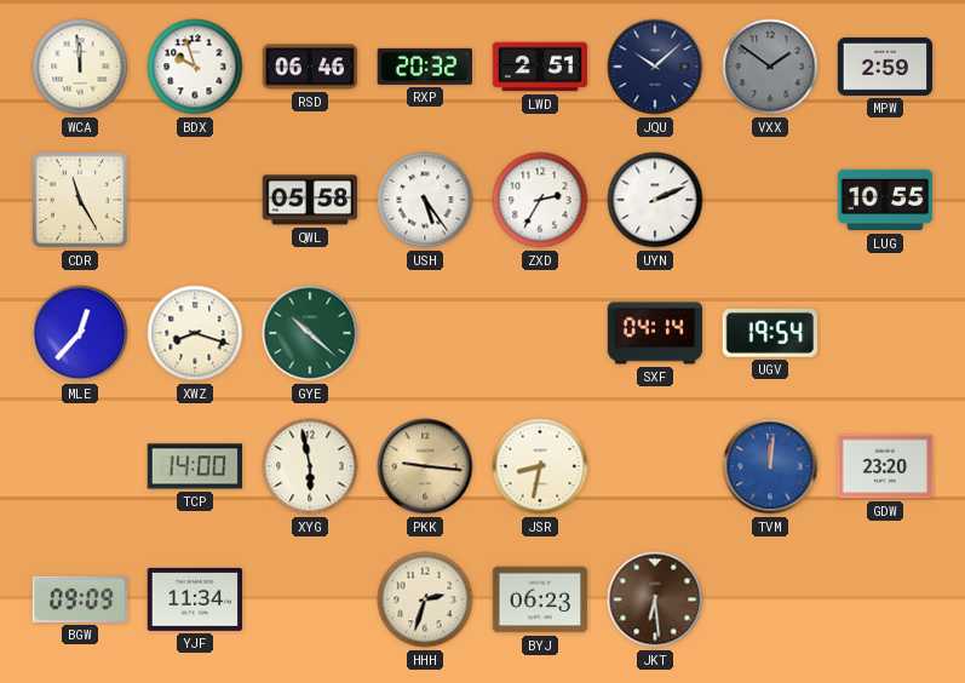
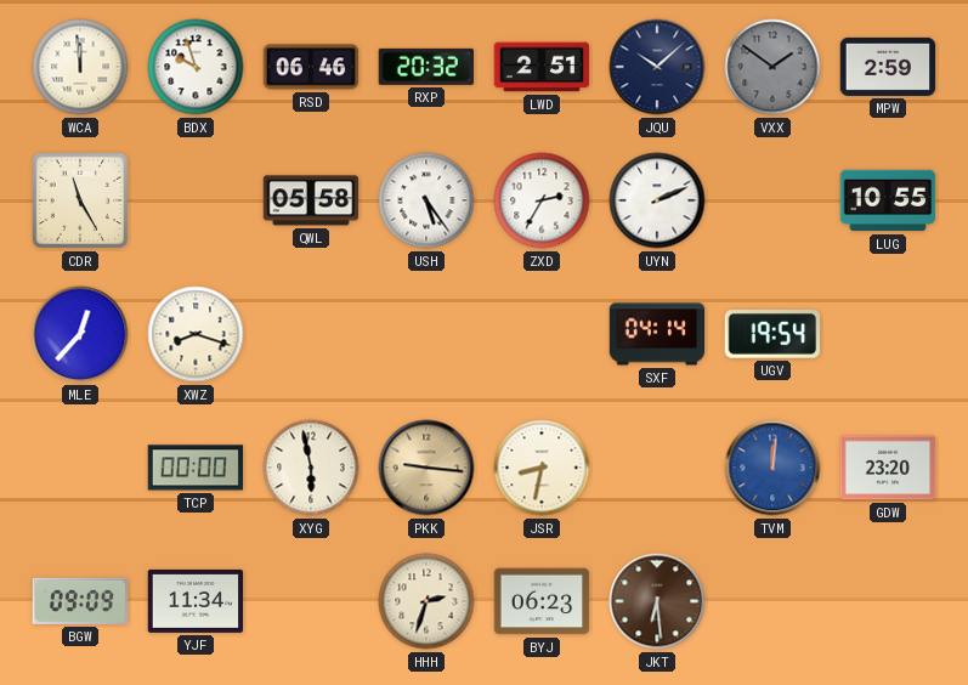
GYE: 10:22 -> none (310, 333)
TCP: 14:00 -> 00:00 (196, 468)
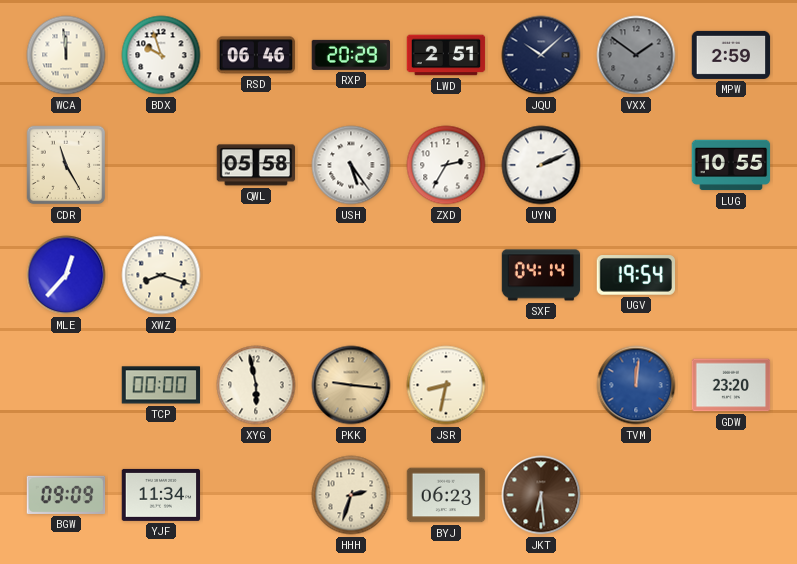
RXP: 20:32 -> 20:29 (350, 55)
